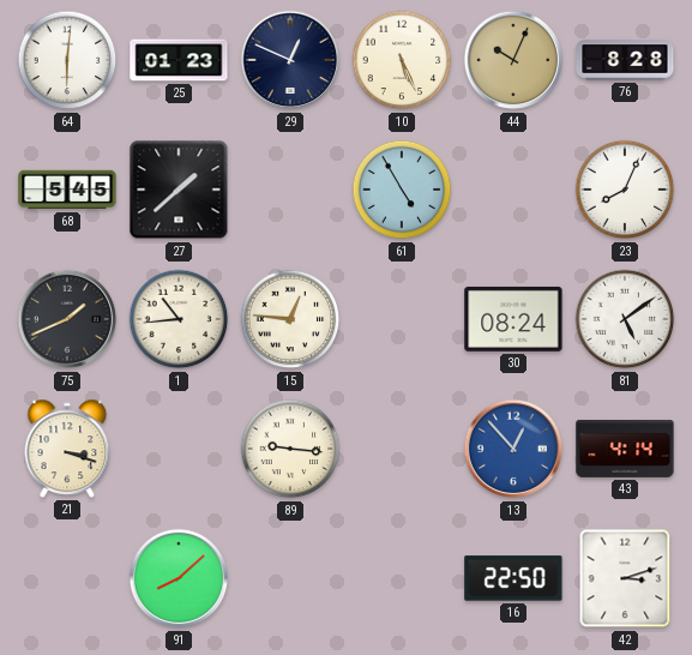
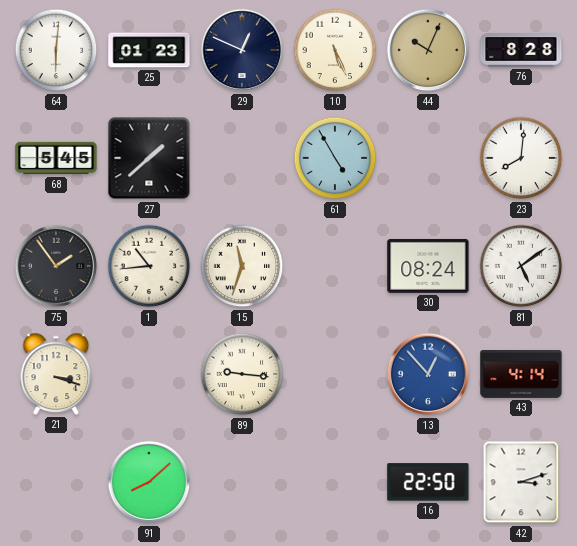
23: 8:04 -> 8:01 (521, 158)
75: 1:41 -> 1:54 (56, 266)
15: 12:46 -> 11:33 (242, 266)
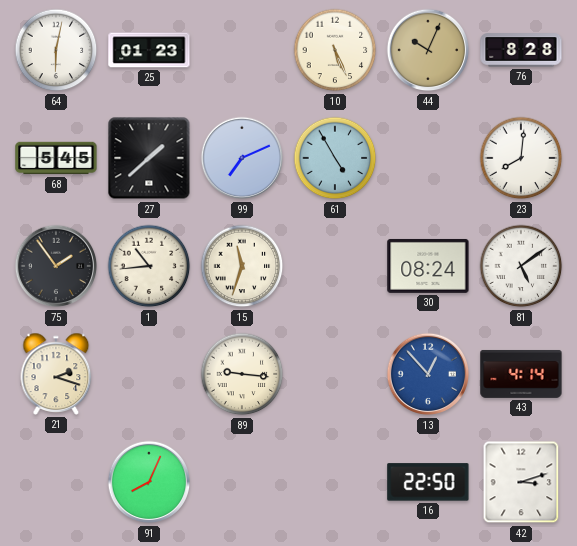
64: 6:01 -> 6:02 (56, 50)
29: 12:49 -> none (242, 50)
99: none -> 7:11 (242, 158)
21: 3:18 -> 2:18 (56, 374)
91: 8:08 -> 8:04 (149, 482)
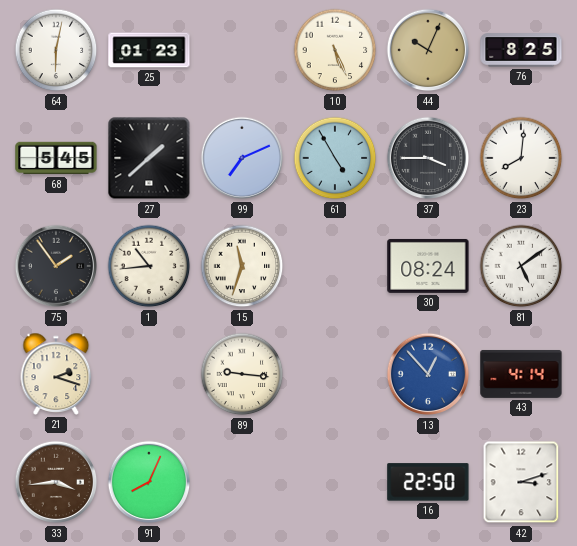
76: 8:28 -> 8:25 (521, 50)
37: none -> 3:45 (428, 158)
33: none -> 3:44 (56, 482)
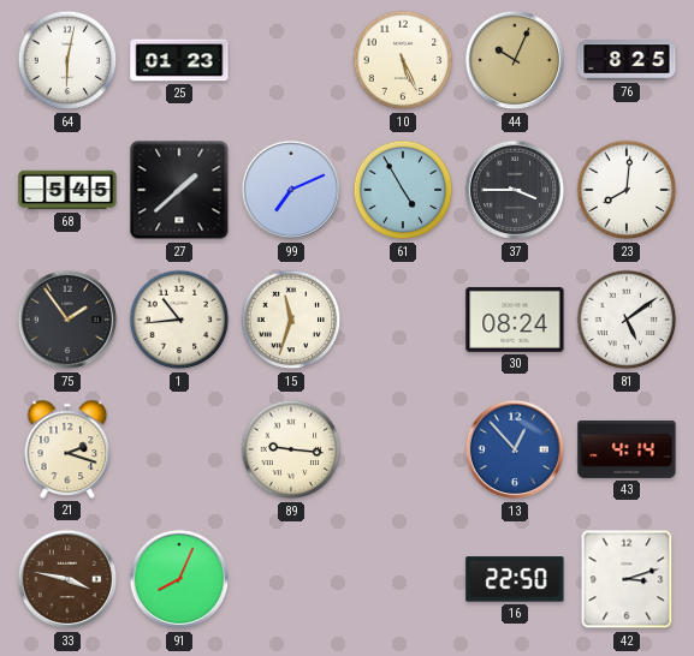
33: 3:44 -> 3:47 (67, 579)
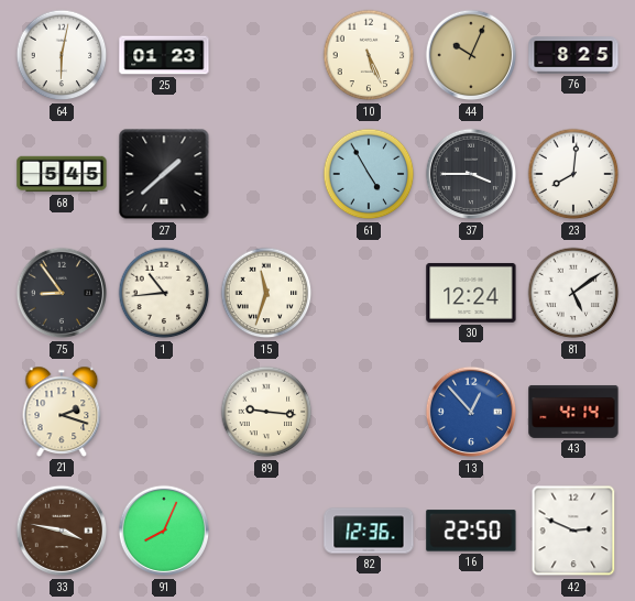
99: 7:11 -> none (291, 190)
75: 1:54 -> 8:54 (62, 293)
30: 08:24 -> 12:24 (471, 293)
82: none -> 12:36 (369, 531)
42: 3:12 -> 2:49 (573, 531)
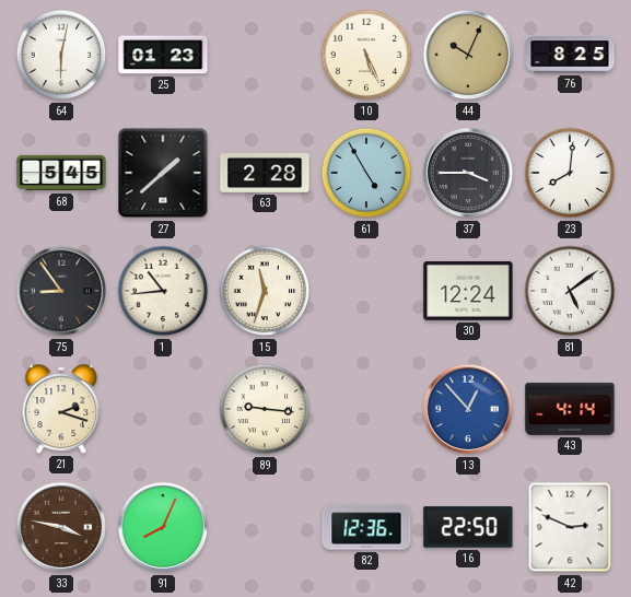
63: none -> 2:28 (265, 174)
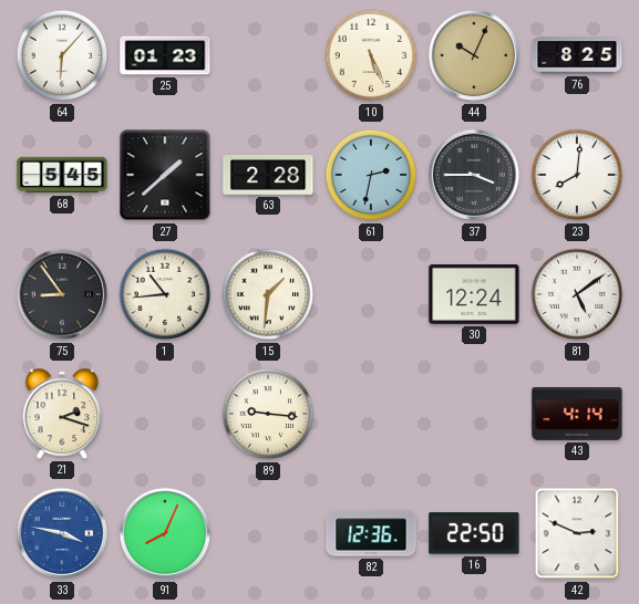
64: 6:02 -> 6:07 (62, 55)
61: 4:55 -> 2:32 (371, 175)
15: 11:33 -> 1:31 (268, 294)
13: 12:53 -> none (468, 409)
33 dial: brown -> blue (62, 533)
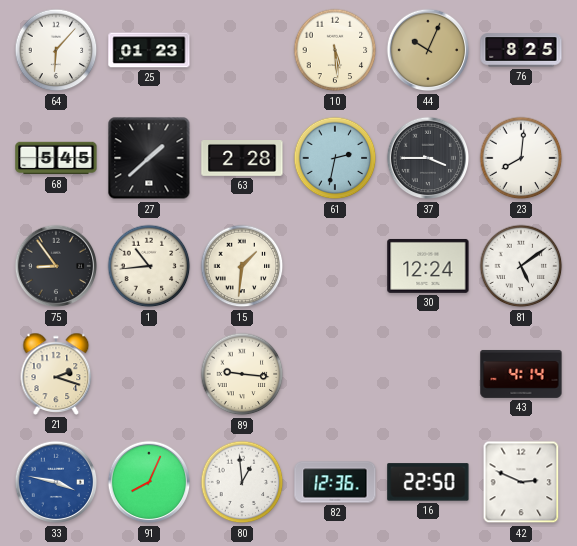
10: 5:26 -> 5:29 (335, 50)
80: none -> 12:59 (242, 482)
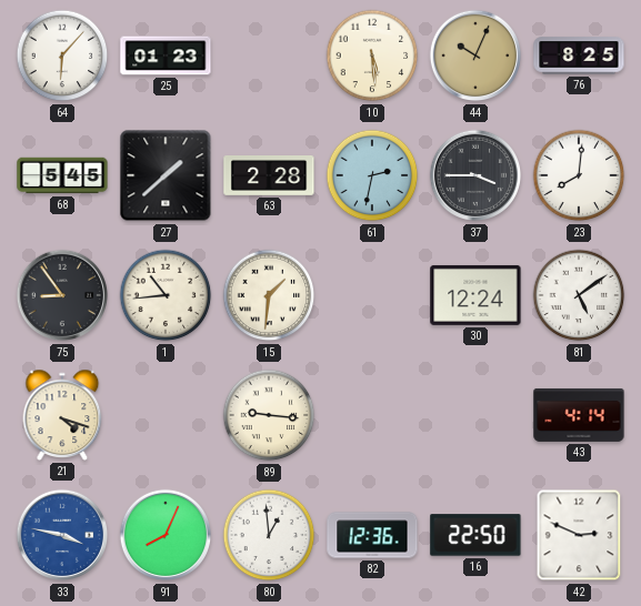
21: 2:18 -> 4:18 (62, 415)
